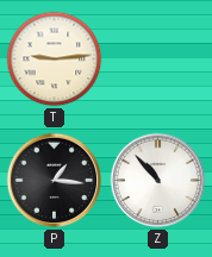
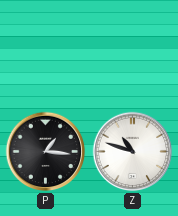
T: 9:14 -> none (55, 59)
Z: 10:53 -> 10:48 (133, 152)
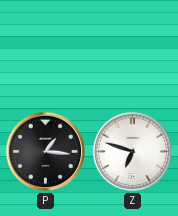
Z: 10:48 -> 6:48 (133, 152)
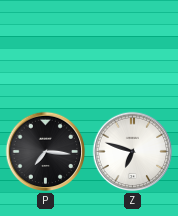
P: 1:16 -> 7:16 (46, 152)
